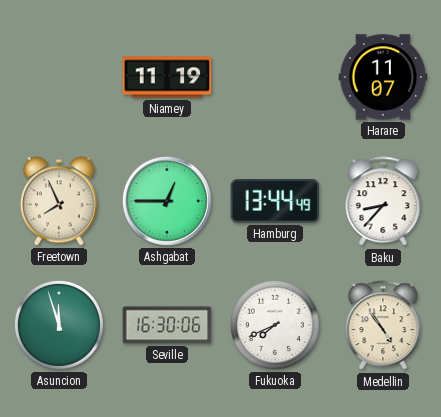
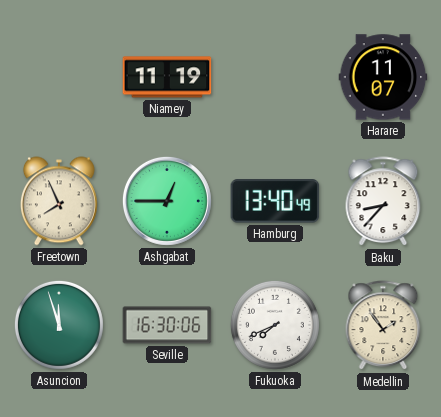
Hamburg: 13:44 -> 13:40 (275, 201)
Medellin: 4:54 -> 1:54 (383, 326)
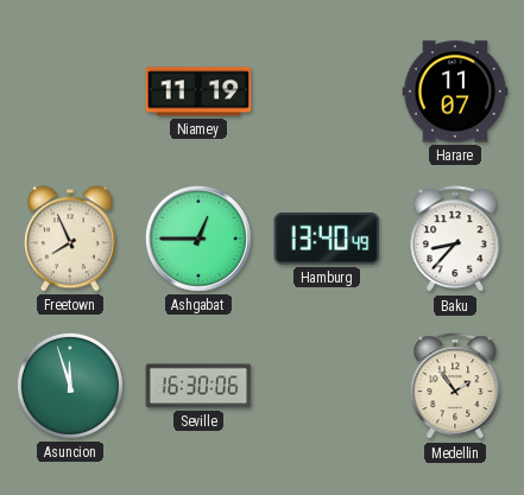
Fukuoka: 7:41 -> none (275, 325)
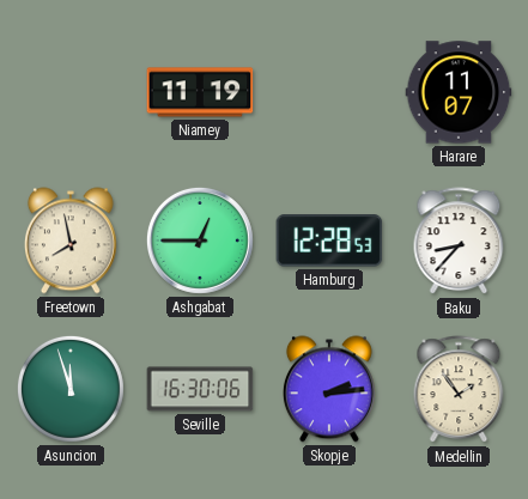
Freetown: 7:56 -> 7:58 (71, 241)
Hamburg: 13:40 -> 12:28 (329, 241)
Skopje: none -> 2:14 (329, 389)
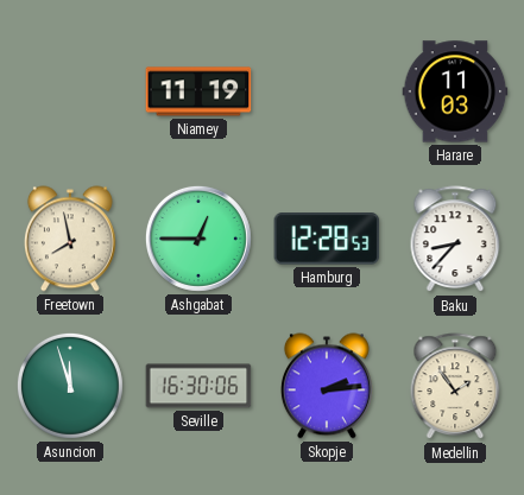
Harare: 11:07 -> 11:03 (455, 91)
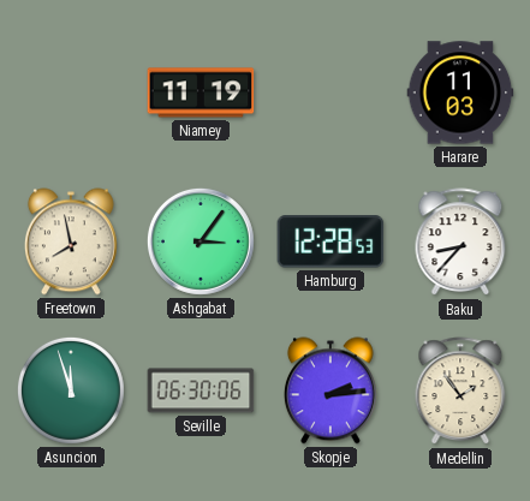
Ashgabat: 12:45 -> 3:06 (201, 241)
Seville: 16:30 -> 06:30 (201, 390)
